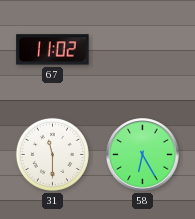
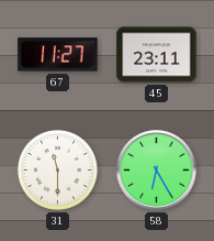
67: 11:02 -> 11:27 (58, 55)
45: none -> 23:11 (157, 55)
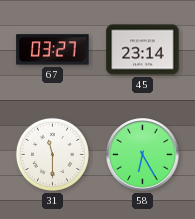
67: 11:27 -> 03:27 (53, 50)
45: 23:11 -> 23:14 (143, 50)
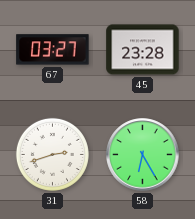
45: 23:14 -> 23:28 (143, 50)
31: 11:30 -> 2:42 (52, 154)
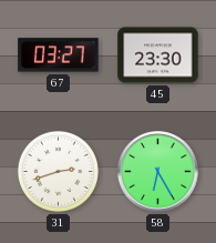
45: 23:28 -> 23:30 (158, 55)
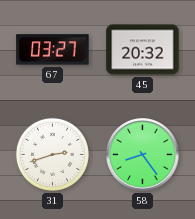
45: 23:30 -> 20:32 (143, 50)
58: 6:25 -> 8:24 (143, 155)
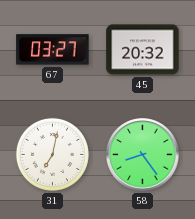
31: 2:42 -> 7:02 (52, 154)
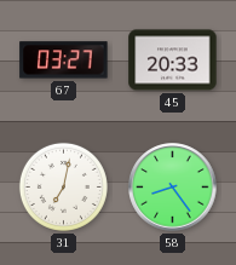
45: 20:32 -> 20:33 (173, 61)
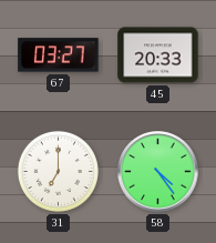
31: 7:02 -> 7:00 (58, 171)
58: 8:24 -> 4:24 (158, 172)
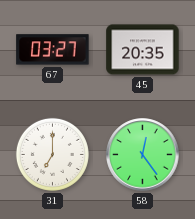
45: 20:33 -> 20:35 (143, 50)
58: 4:24 -> 12:24 (143, 155)
